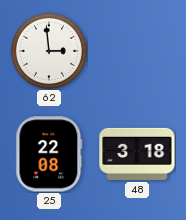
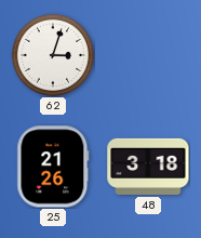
62: 2:59 -> 3:03 (53, 55)
25: 22:08 -> 21:26 (53, 167)
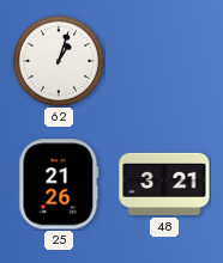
62: 3:03 -> 1:03 (59, 61)
48: 3:18 -> 3:21 (164, 184)
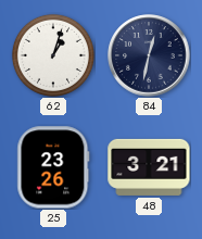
84: none -> 12:32 (149, 55)
25: 21:26 -> 23:26 (53, 167)
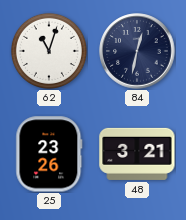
62: 1:03 -> 11:03 (49, 51)
